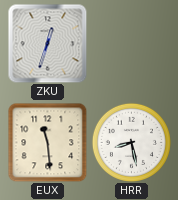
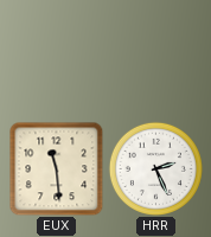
ZKU: 12:33 -> none (47, 43)
HRR: 8:28 -> 2:26 (155, 168)
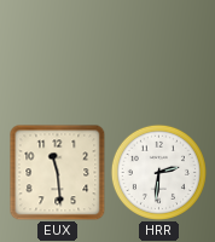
HRR: 2:26 -> 2:31 (158, 172)
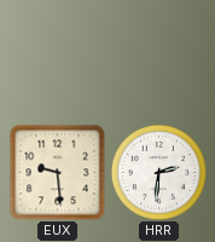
EUX: 11:29 -> 9:29 (57, 172)
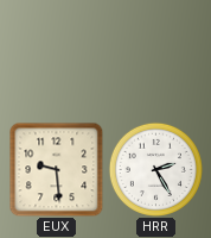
HRR: 2:31 -> 2:25 (155, 169)
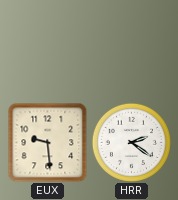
HRR: 2:25 -> 2:21 (131, 142)
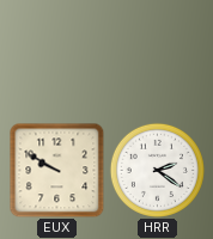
EUX: 9:29 -> 9:50 (56, 170)
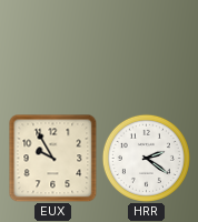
EUX: 9:50 -> 9:55 (52, 158)
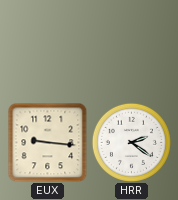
EUX: 9:55 -> 9:16 (47, 142)
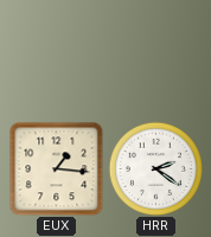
EUX: 9:16 -> 1:16 (56, 168)
